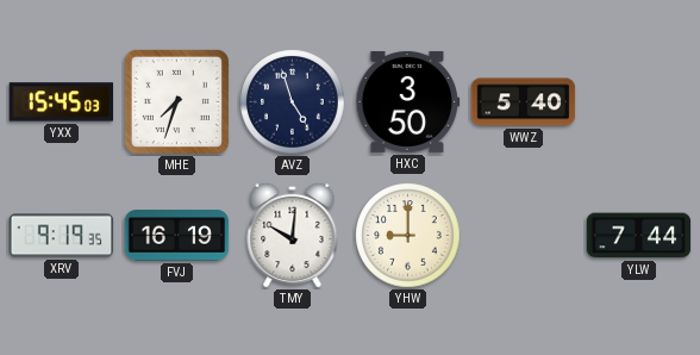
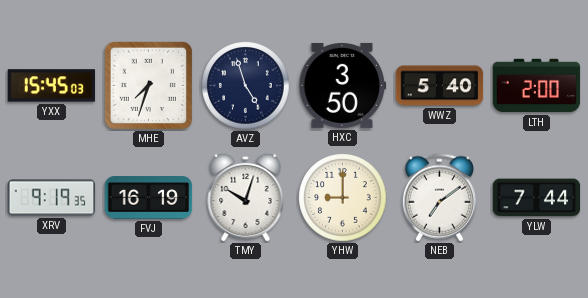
LTH: none -> 2:00 (537, 86)
TMY: 10:01 -> 10:03 (246, 197)
NEB: none -> 7:09 (439, 198)
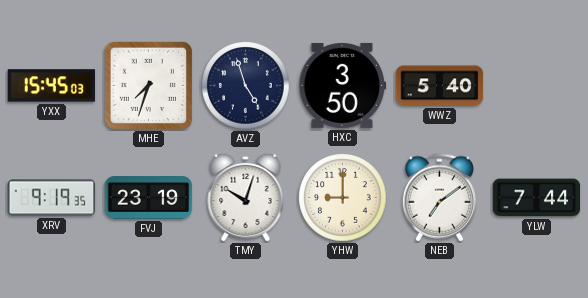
LTH: 2:00 -> none (537, 86)
FVJ: 16:19 -> 23:19 (149, 198)
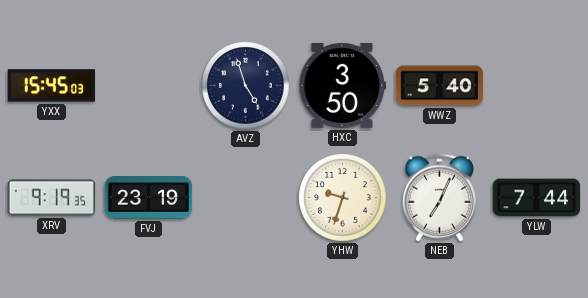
MHE: 7:33 -> none (148, 85)
TMY: 10:03 -> none (246, 197)
YHW: 9:00 -> 9:33 (343, 198)
NEB: 7:09 -> 7:04 (439, 198)
